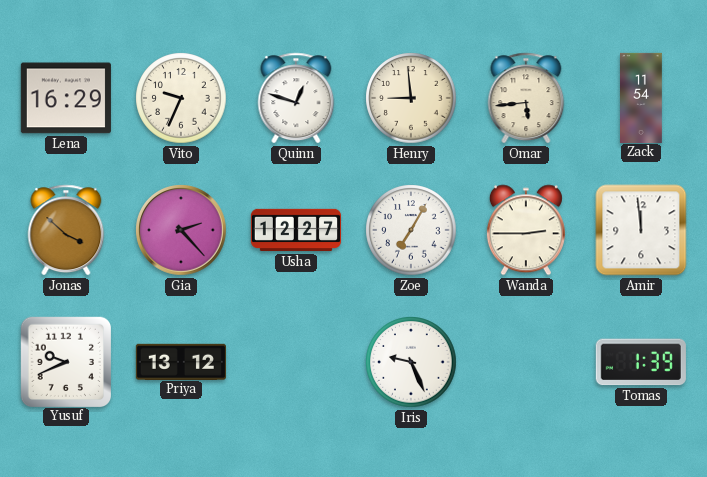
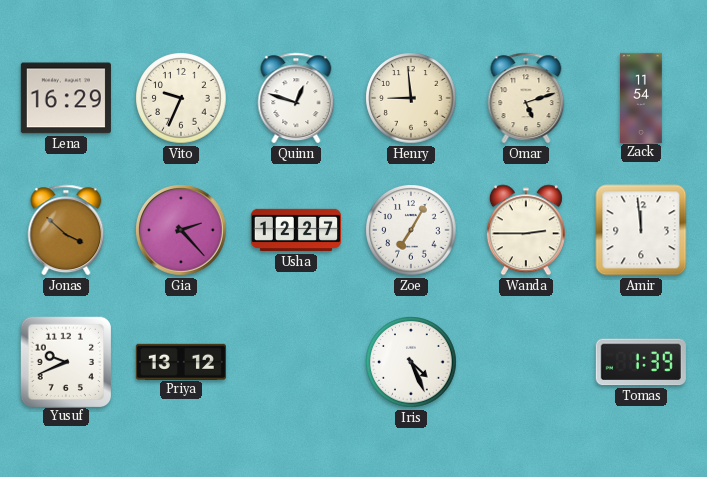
Omar: 5:44 -> 5:12 (526, 98)
Iris: 9:26 -> 4:26 (411, 362)
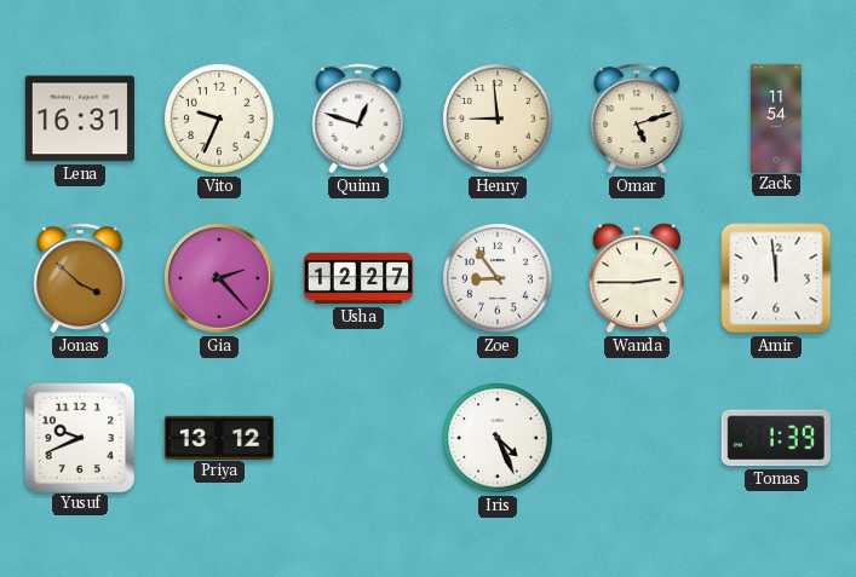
Lena: 16:29 -> 16:31 (80, 119)
Zoe: 7:05 -> 8:54 (498, 278)
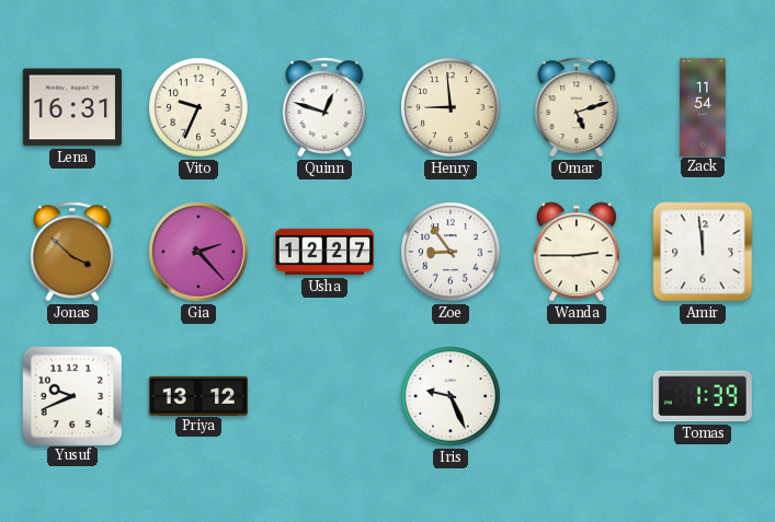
Iris: 4:26 -> 9:26 (451, 396)
